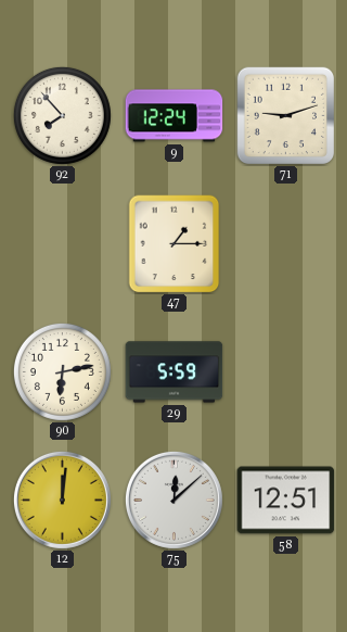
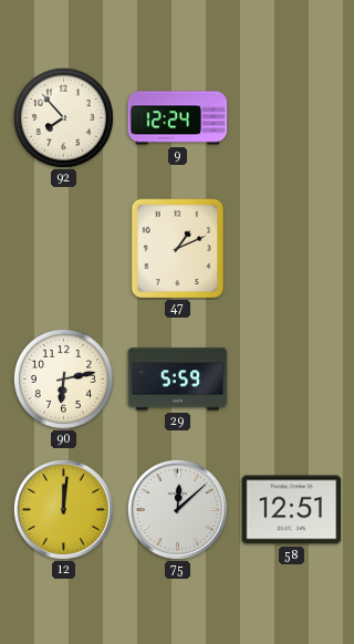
71: 9:12 -> none (285, 116)
47: 1:15 -> 1:11 (178, 249)
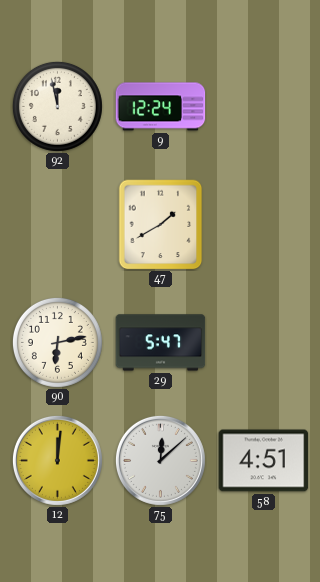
92: 7:53 -> 11:58 (57, 106)
47: 1:11 -> 1:40 (161, 225)
29: 5:59 -> 5:47 (161, 343)
58: 12:51 -> 4:51 (264, 461)
